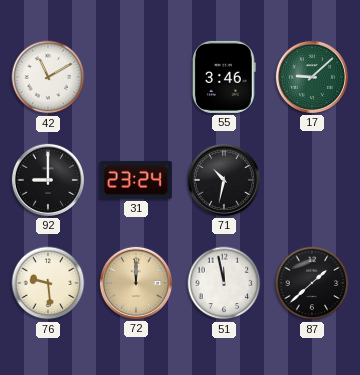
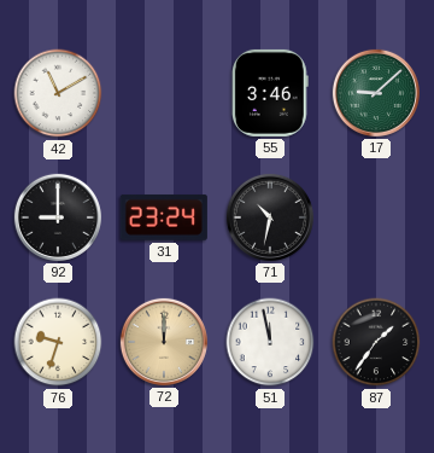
76: 9:29 -> 9:33 (58, 342)
87: 1:38 -> 1:36 (376, 342)
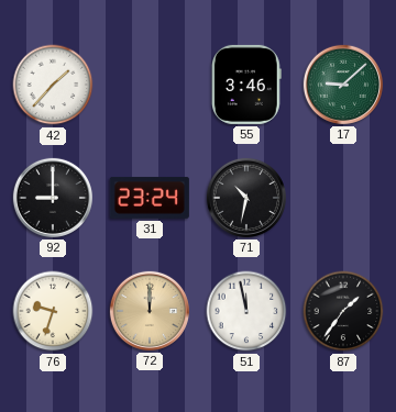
42: 11:10 -> 1:37 (53, 85)
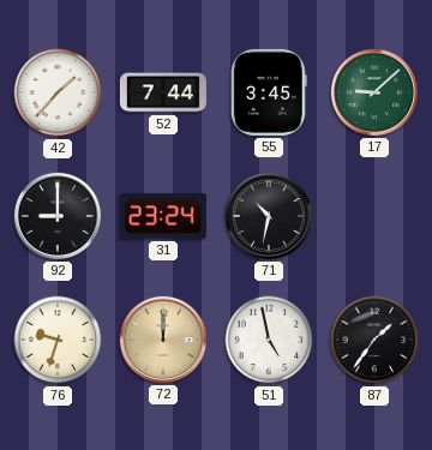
52: none -> 7:44 (163, 92)
55: 3:46 -> 3:45 (269, 92)
51: 11:58 -> 4:58 (269, 340)
